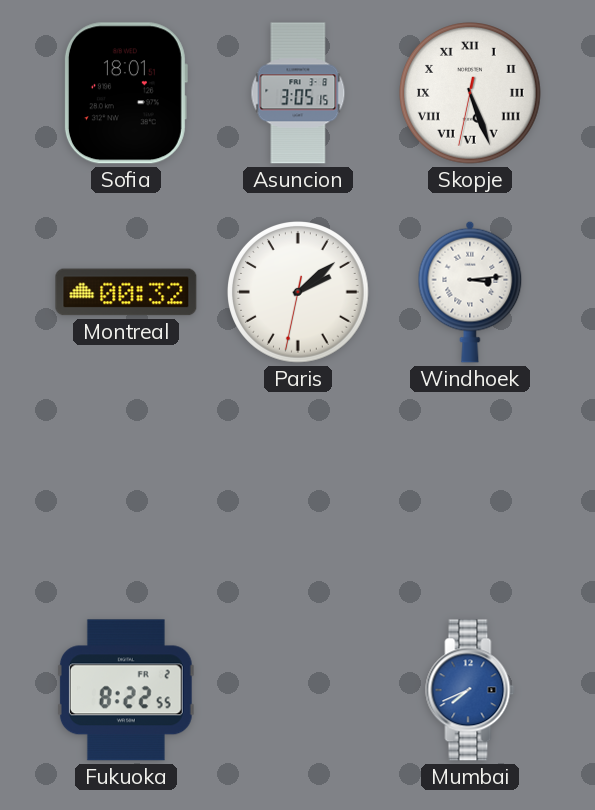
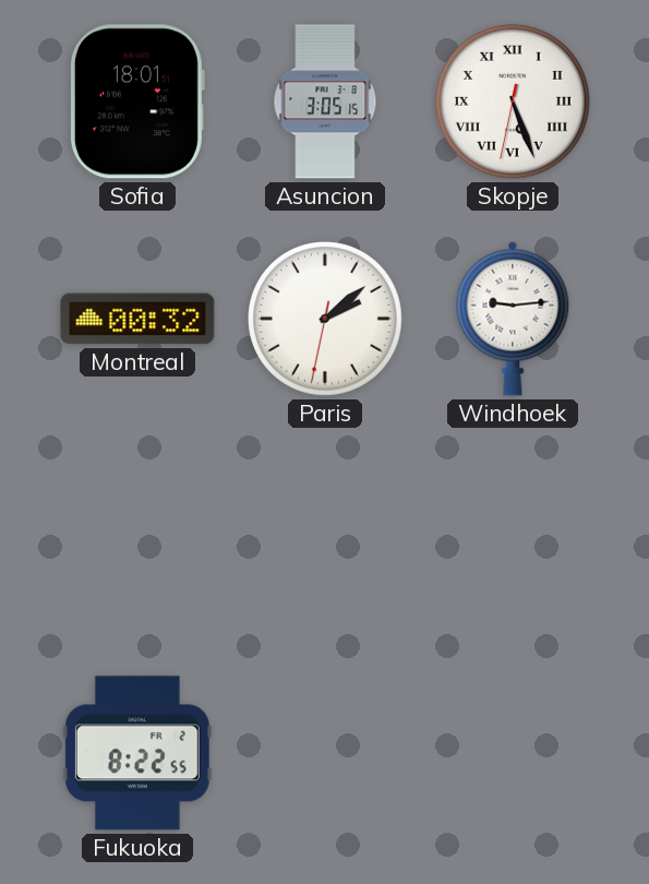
Windhoek: 3:14 -> 9:14 (513, 319)
Mumbai: 7:41 -> none (470, 690)
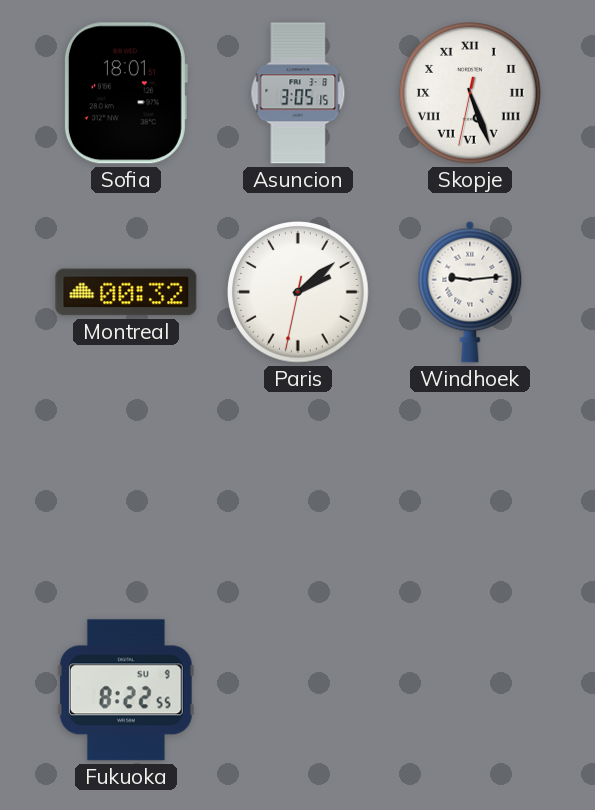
Fukuoka date: FR 2 -> SU 9 (126, 690)
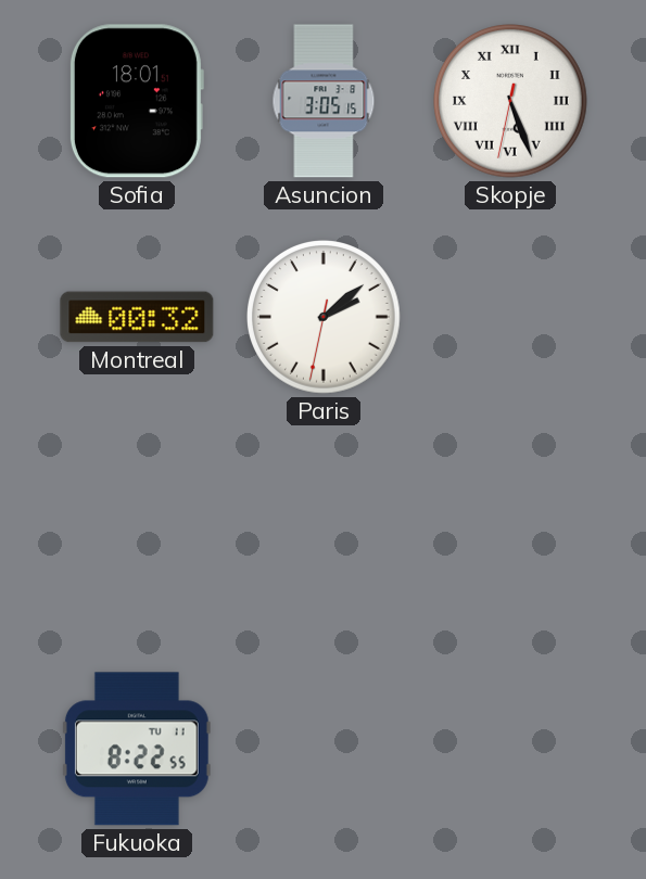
Windhoek: 9:14 -> none (470, 292)
Fukuoka date: SU 9 -> TU 11 (137, 749)
